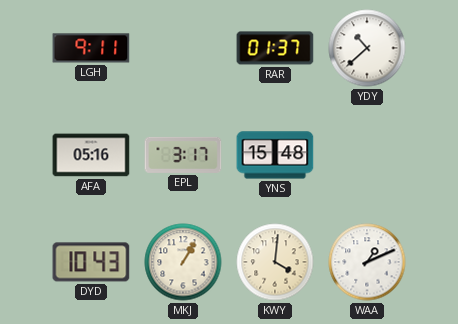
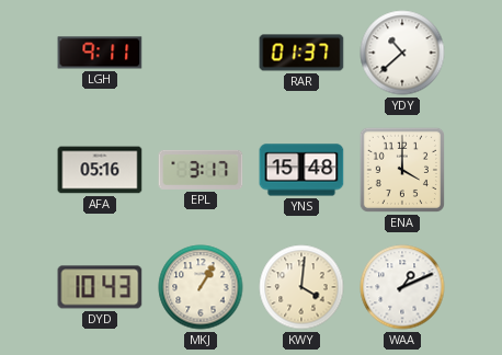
ENA: none -> 4:00 (402, 170)
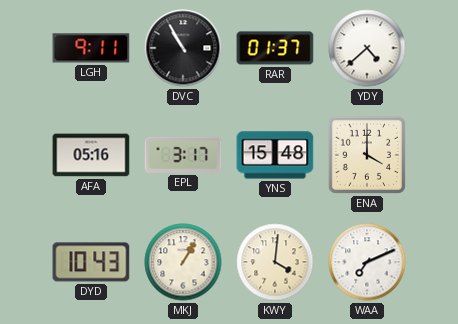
DVC: none -> 10:55 (183, 48)
YDY: 10:38 -> 4:38 (367, 48)
WAA: 1:11 -> 7:11 (367, 262)
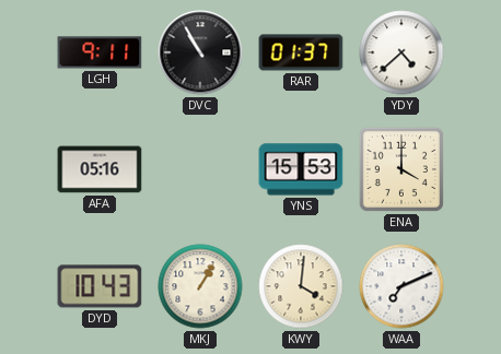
EPL: 3:17 -> none (183, 155)
YNS: 15:48 -> 15:53 (301, 169)
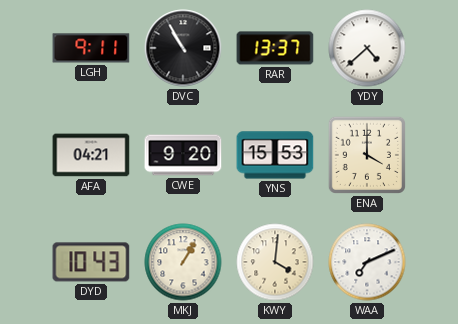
RAR: 01:37 -> 13:37 (275, 48)
AFA: 05:16 -> 04:21 (91, 155)
CWE: none -> 9:20 (183, 155)
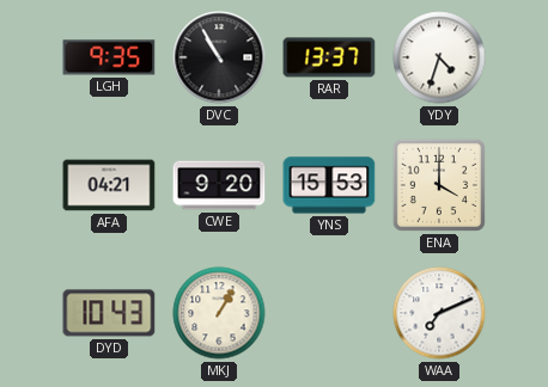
LGH: 9:11 -> 9:35 (109, 57)
YDY: 4:38 -> 4:33 (439, 57)
KWY: 4:01 -> none (275, 262)
